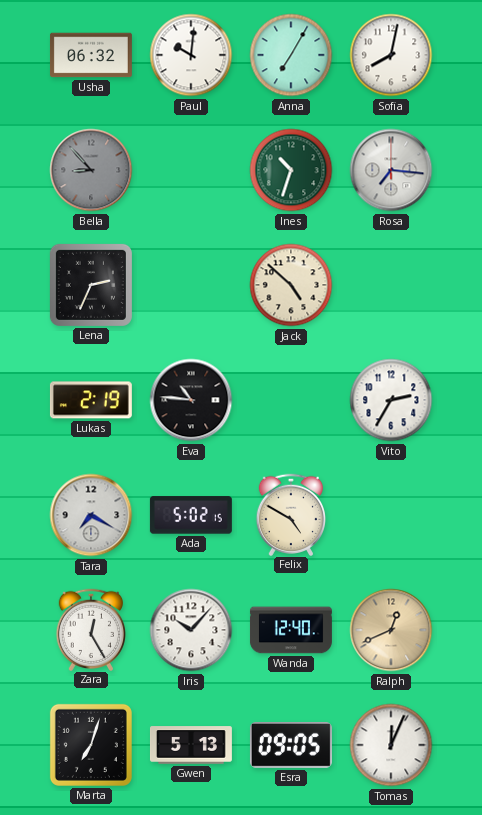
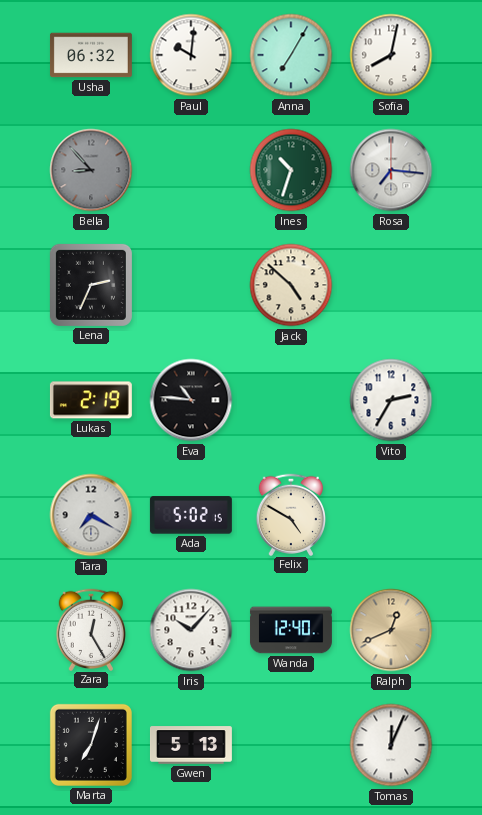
Esra: 09:05 -> none (291, 746)
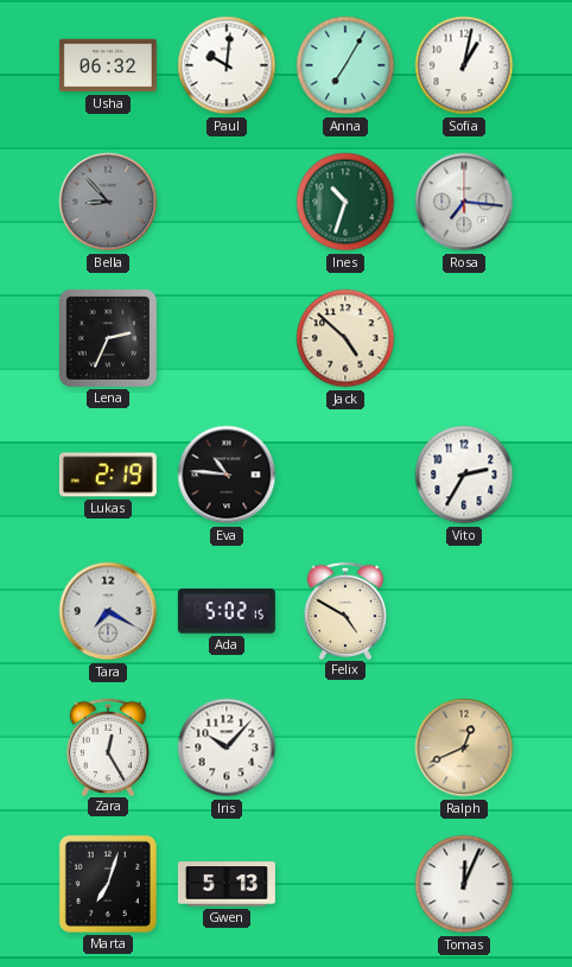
Sofia: 8:02 -> 1:02 (464, 65)
Wanda: 12:40 -> none (291, 630)
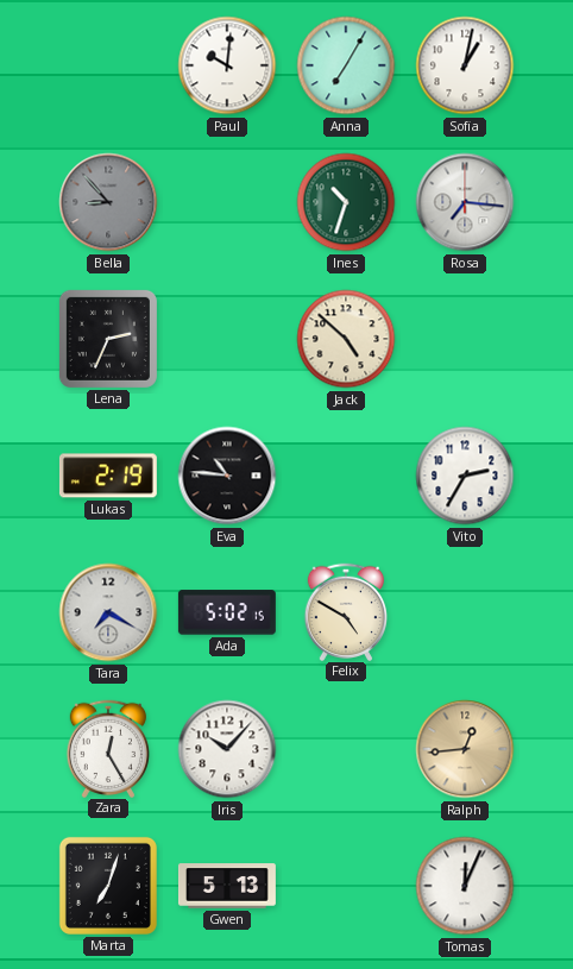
Usha: 06:32 -> none (108, 65)
Ralph: 12:41 -> 12:44 (465, 749)
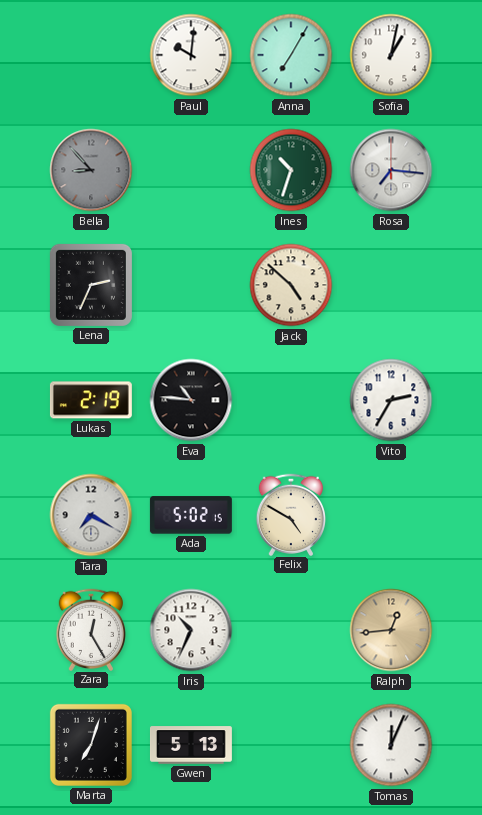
Iris: 10:07 -> 10:34 (191, 630)
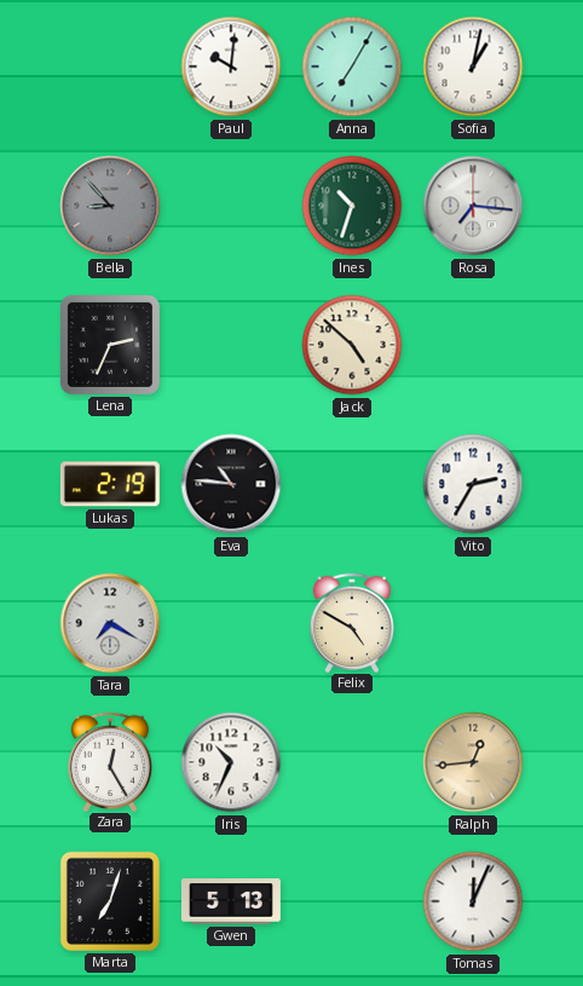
Ada: 5:02 -> none (191, 515)
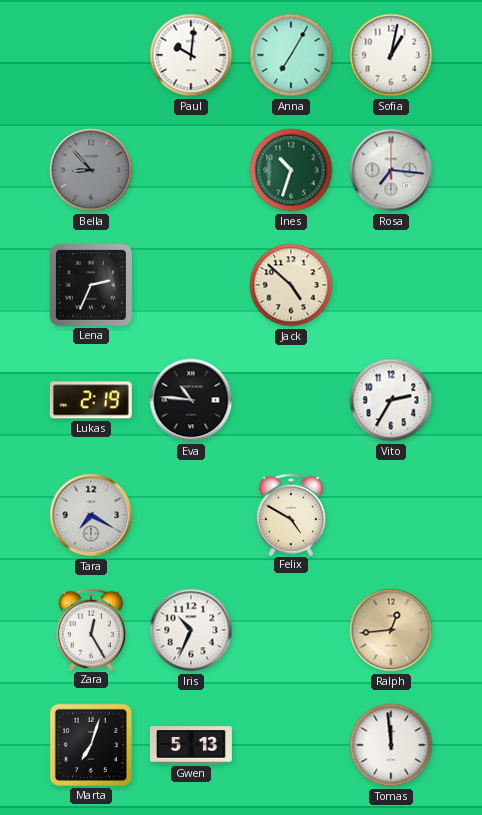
Tomas: 12:04 -> 11:59 (391, 745)
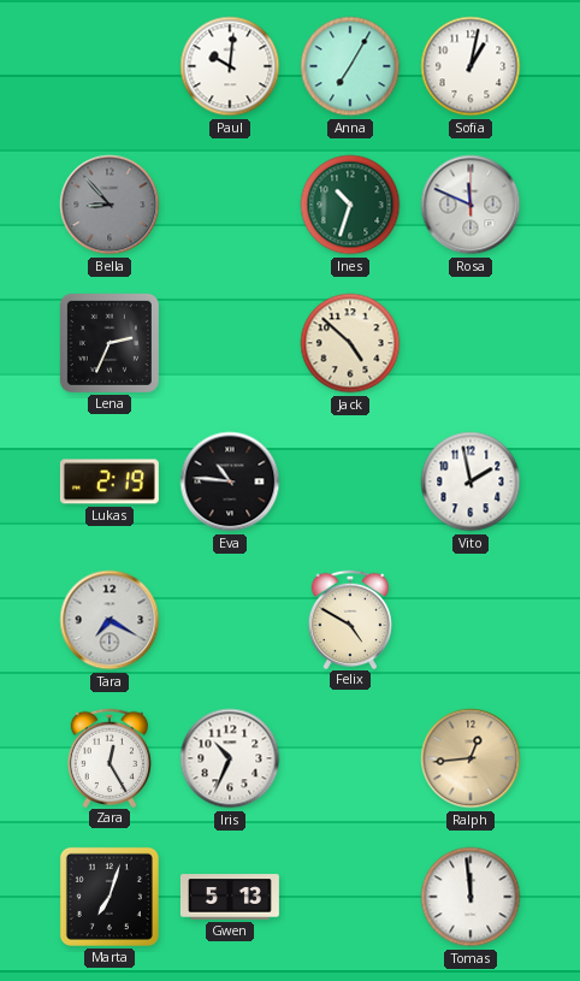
Rosa: 7:16 -> 11:49 (470, 205)
Vito: 2:35 -> 1:58 (470, 481)
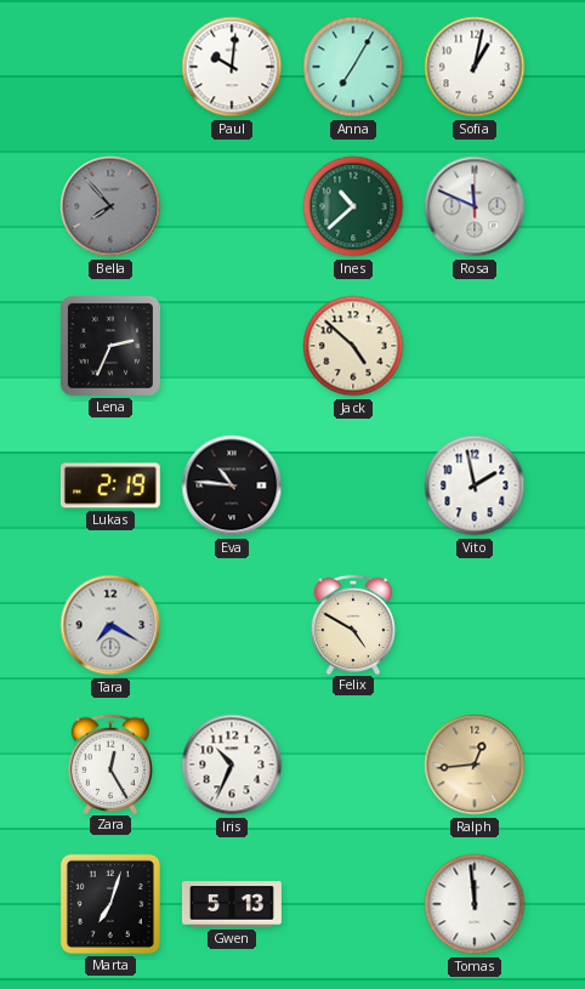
Bella: 8:53 -> 7:53 (110, 206)
Ines: 10:33 -> 10:38 (353, 206)
